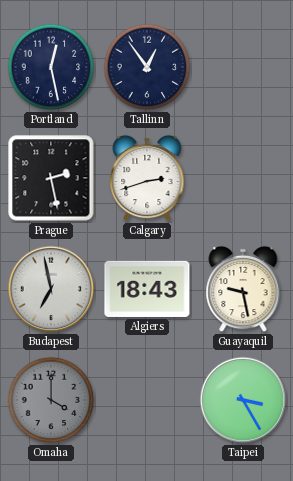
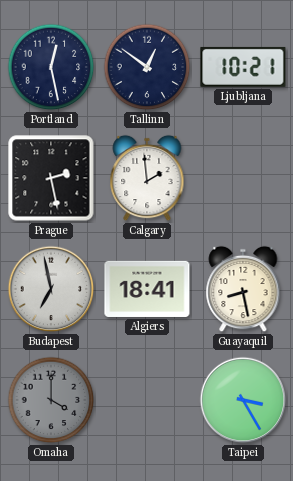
Tallinn: 12:54 -> 12:51 (147, 67)
Ljubljana: none -> 10:21 (243, 67)
Calgary: 2:42 -> 1:59 (147, 178)
Algiers: 18:43 -> 18:41 (147, 289)
Guayaquil: 9:28 -> 8:28 (243, 289)
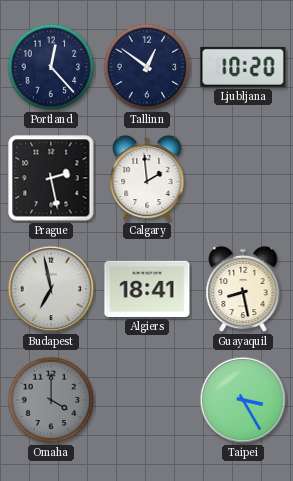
Portland: 12:28 -> 12:23 (51, 67)
Ljubljana: 10:21 -> 10:20 (243, 67)
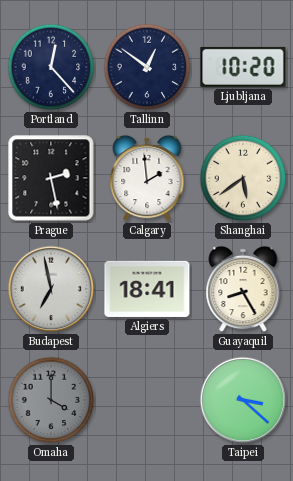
Shanghai: none -> 5:39 (243, 178)
Guayaquil: 8:28 -> 8:25 (243, 289)
Taipei: 3:25 -> 3:22 (243, 400)
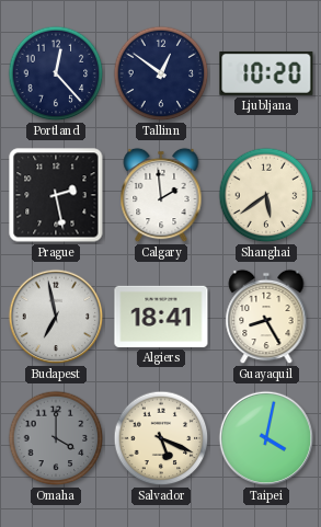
Salvador: none -> 5:19 (161, 438)
Taipei: 3:22 -> 4:02 (266, 438)
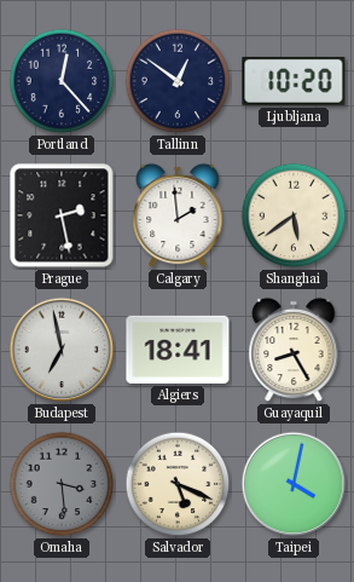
Omaha: 4:00 -> 3:29 (62, 484)
